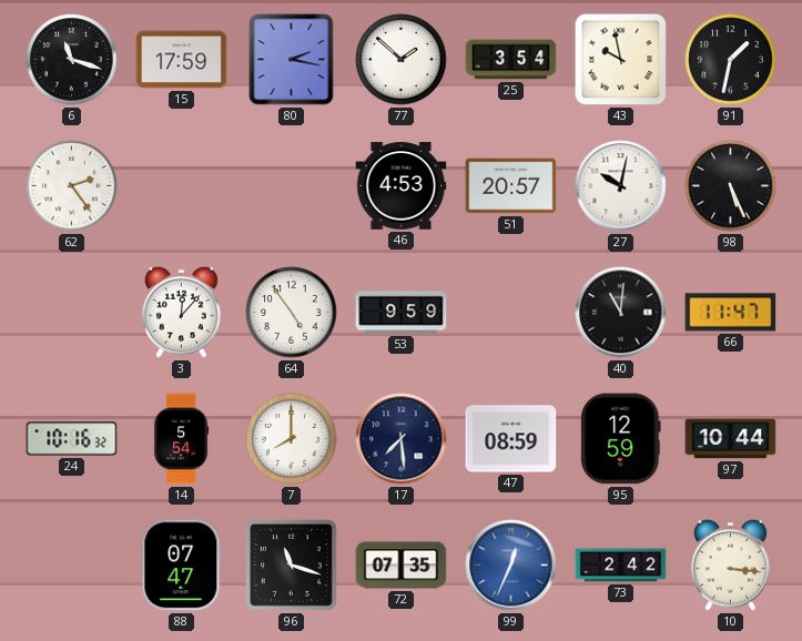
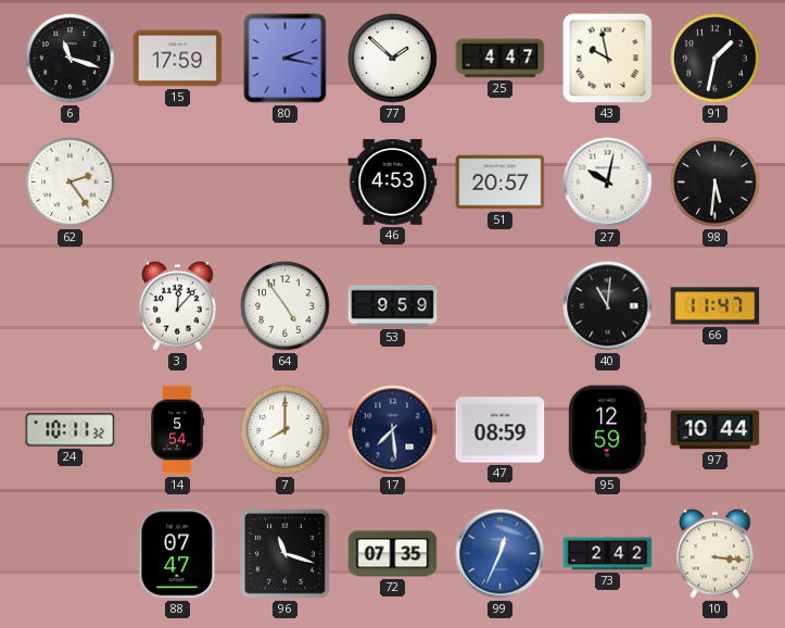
25: 3:54 -> 4:47 (501, 59)
98: 5:26 -> 5:31 (716, 183)
24: 10:16 -> 10:11 (71, 430)
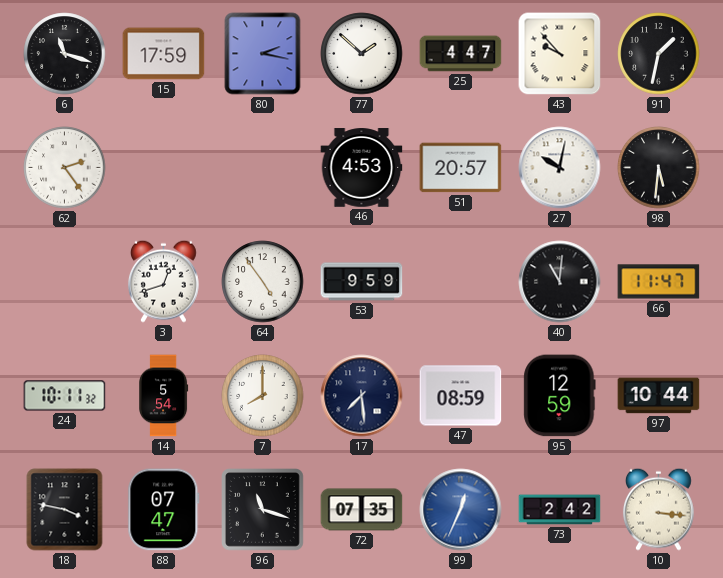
43: 9:58 -> 9:53 (560, 54)
3: 12:07 -> 12:42 (163, 281)
18: none -> 3:47 (65, 510)
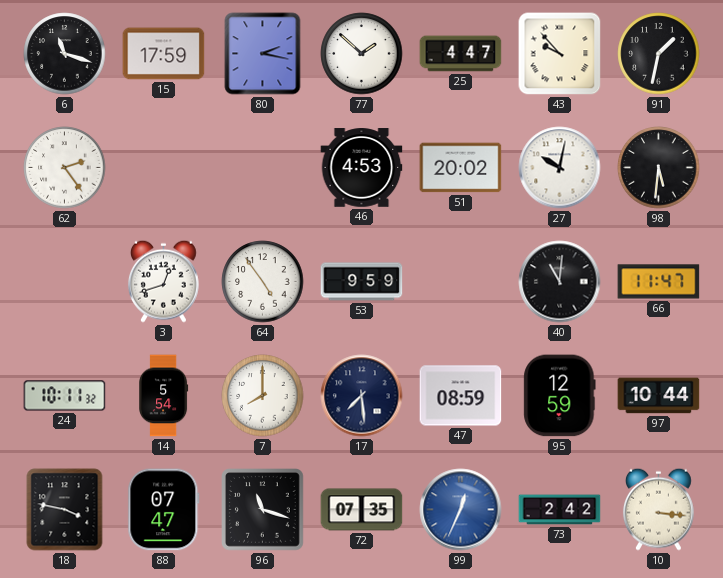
51: 20:57 -> 20:02 (461, 168)
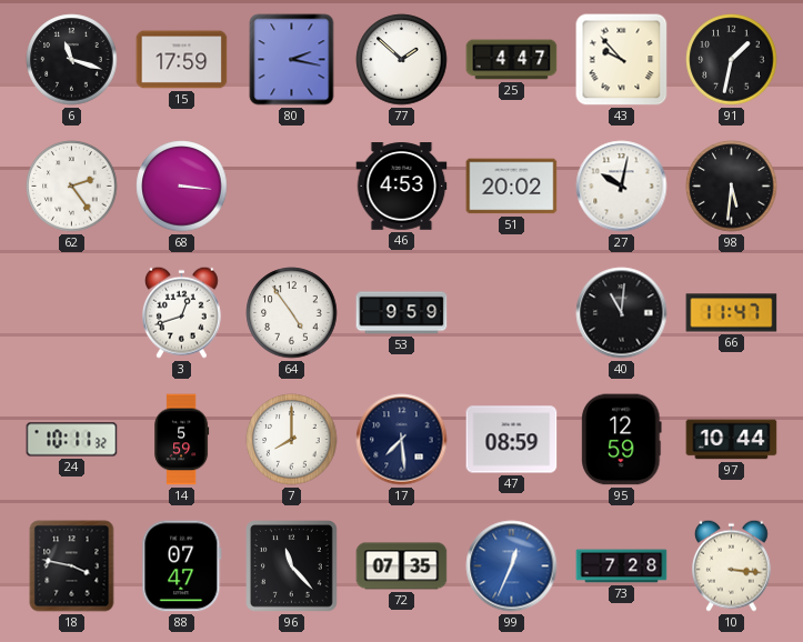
68: none -> 3:16 (182, 187)
14: 5:54 -> 5:59 (182, 440)
96: 11:18 -> 11:23 (292, 566)
73: 2:42 -> 7:28 (622, 566)
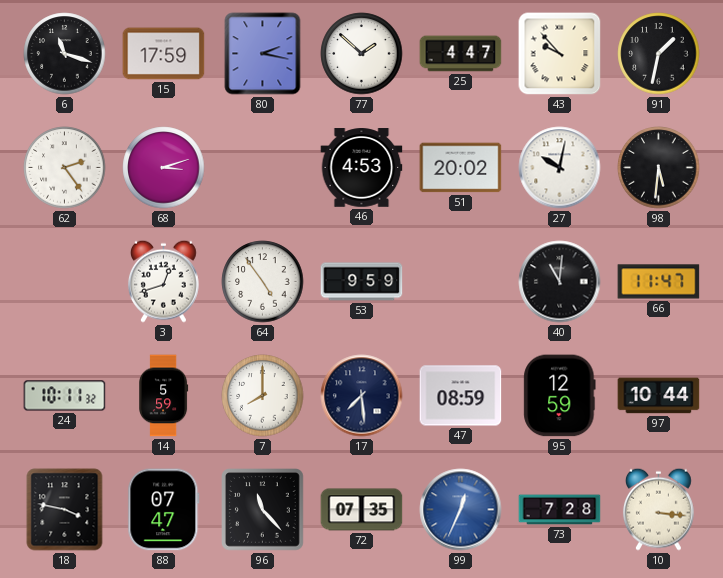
68: 3:16 -> 3:12 (164, 168)
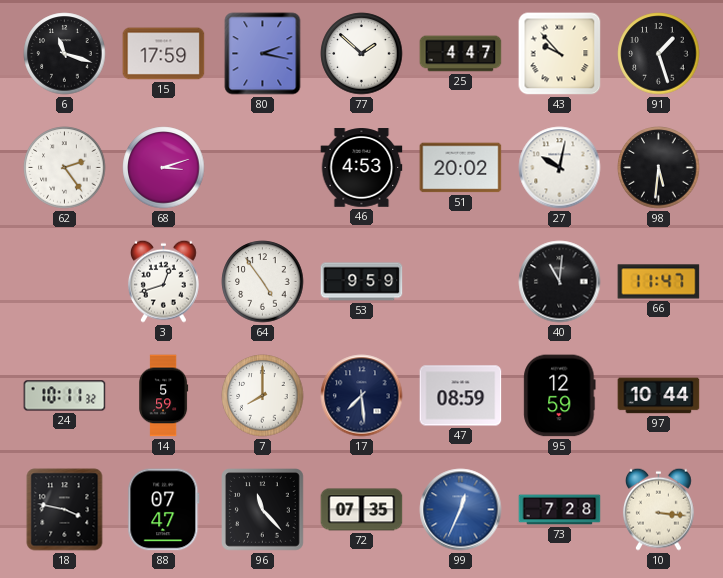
91: 1:32 -> 1:27 (659, 54)
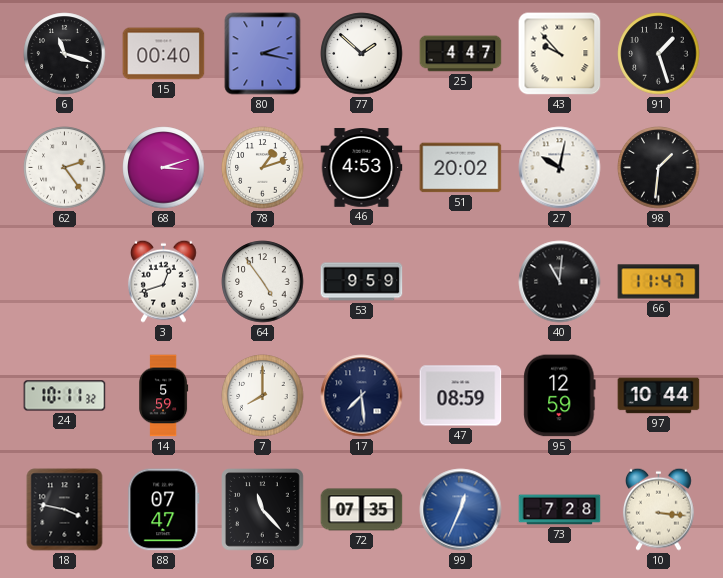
15: 17:59 -> 00:40 (164, 54)
78: none -> 1:12 (263, 168)
98: 5:31 -> 1:31 (659, 168)
